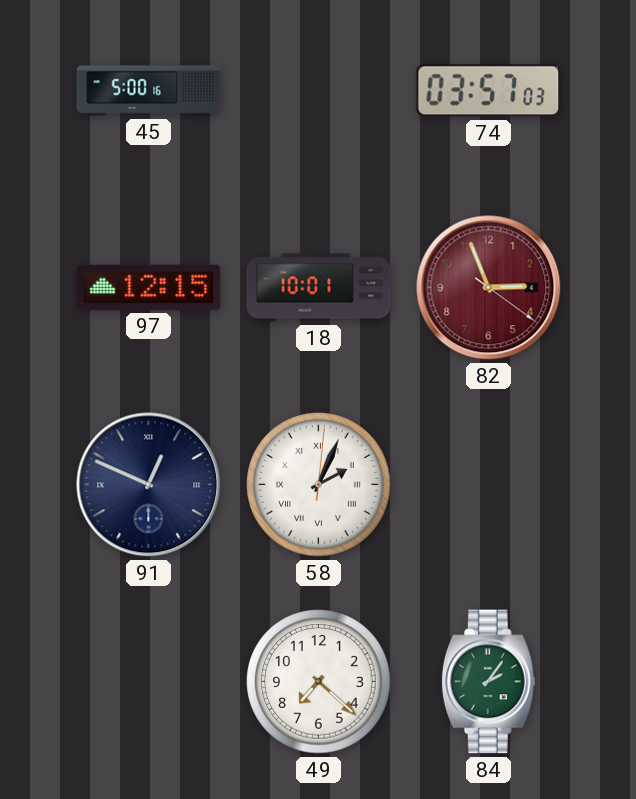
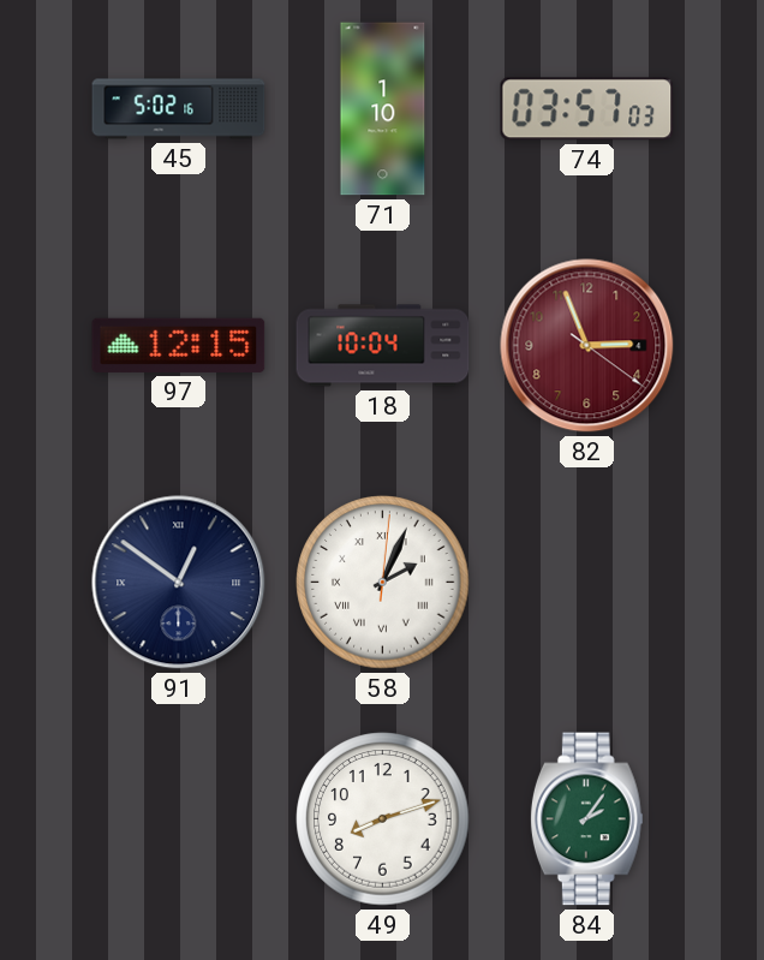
45: 5:00 -> 5:02 (179, 109)
71: none -> 1:10 (383, 109)
18: 10:01 -> 10:04 (383, 346)
91: 12:49 -> 12:51 (179, 583)
49: 7:22 -> 8:12 (383, 819)
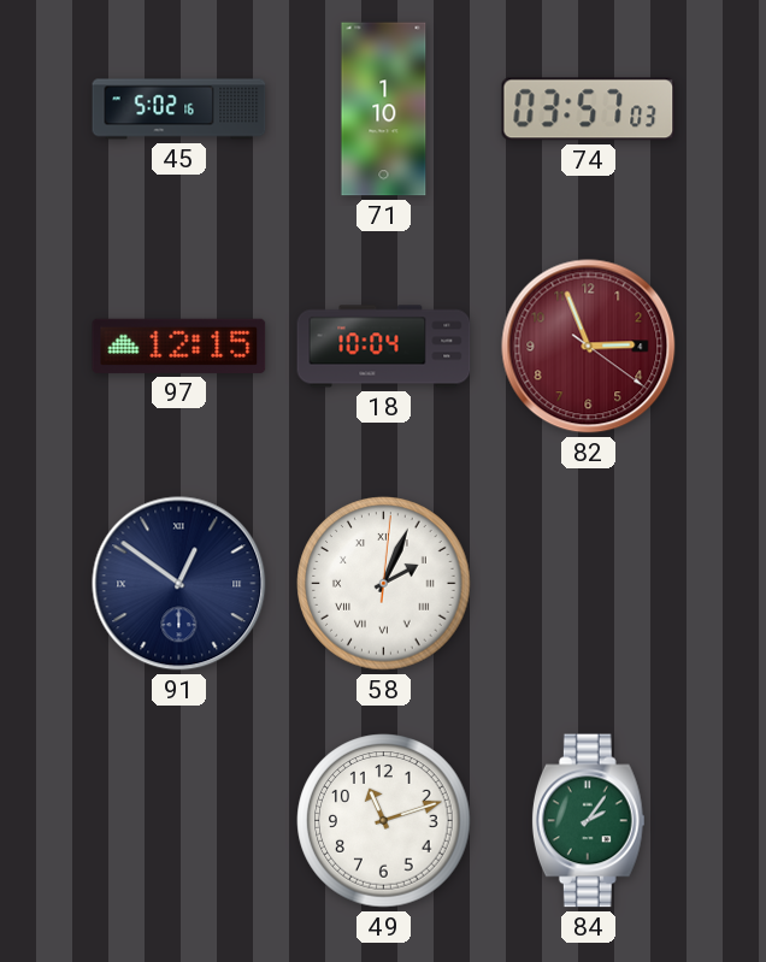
49: 8:12 -> 11:12 (384, 821)
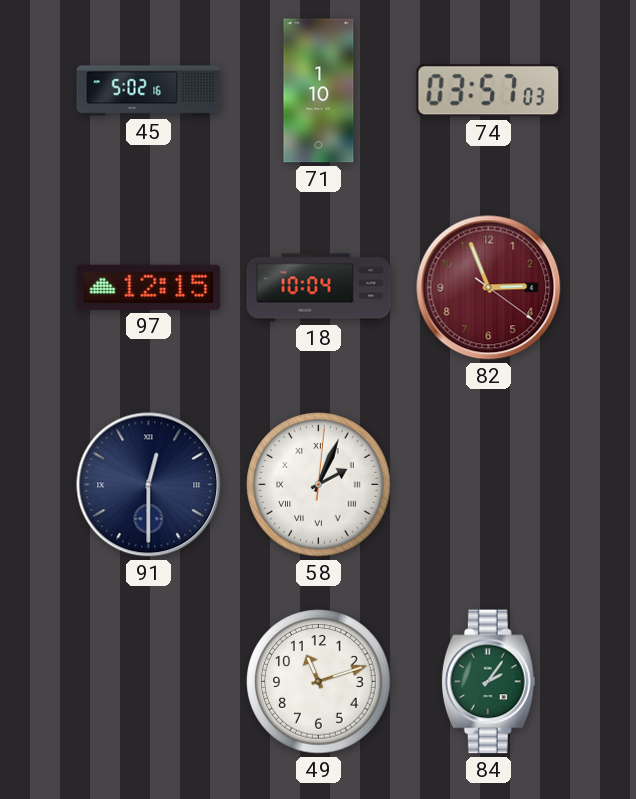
91: 12:51 -> 12:30 (149, 485)
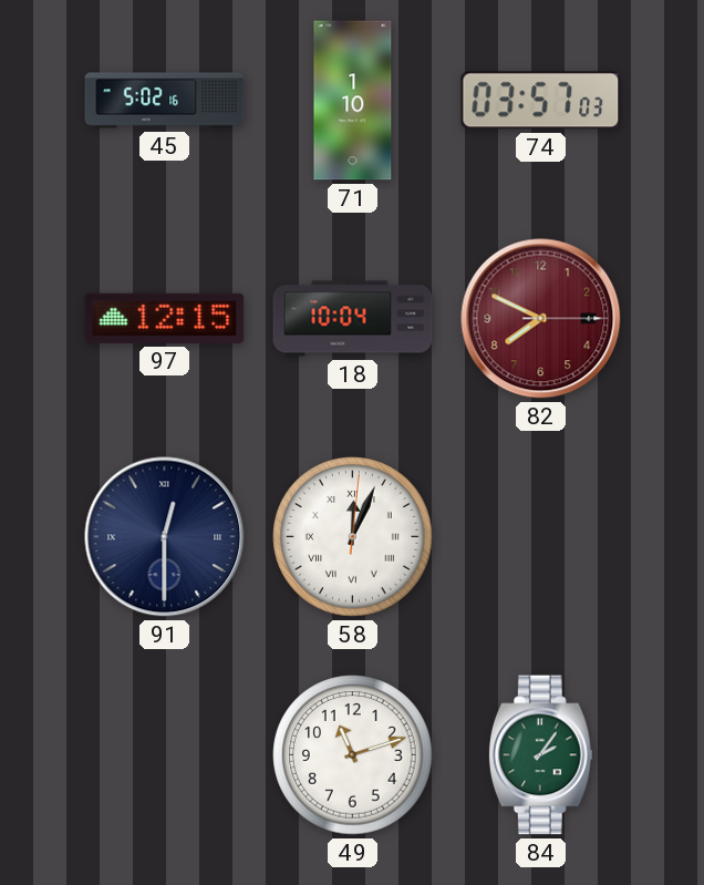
82: 2:56 -> 7:49 (541, 319)
58: 2:04 -> 12:04 (353, 537)
